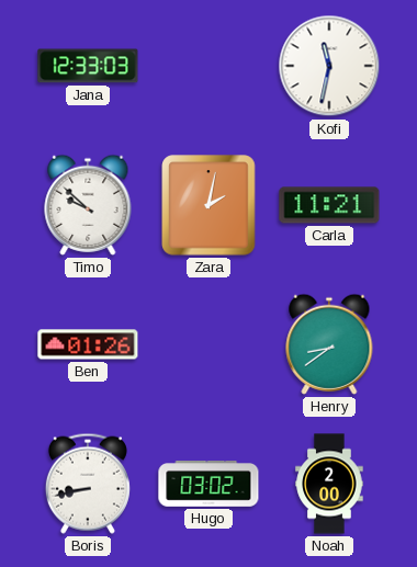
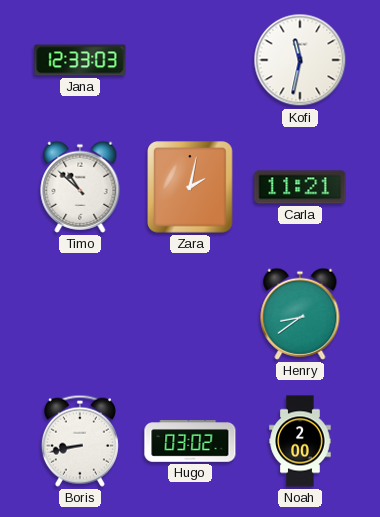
Timo: 9:52 -> 10:52 (80, 187)
Ben: 01:26 -> none (88, 344)
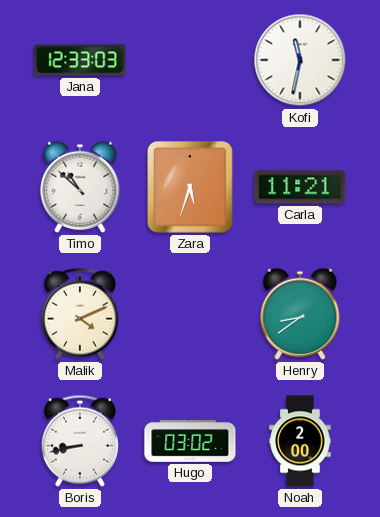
Zara: 2:02 -> 5:33 (190, 187)
Malik: none -> 4:11 (80, 314)
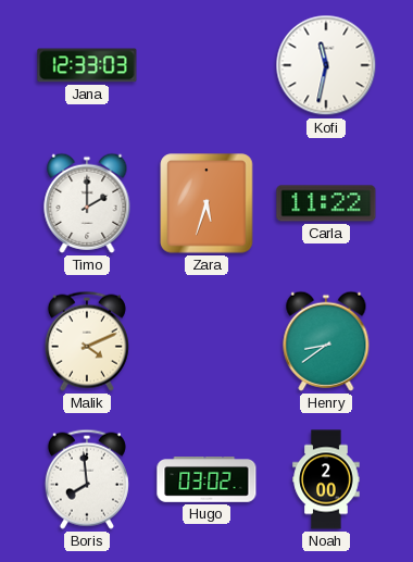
Timo: 10:52 -> 2:00 (87, 203)
Carla: 11:21 -> 11:22 (326, 203)
Boris: 8:43 -> 7:59 (87, 479)
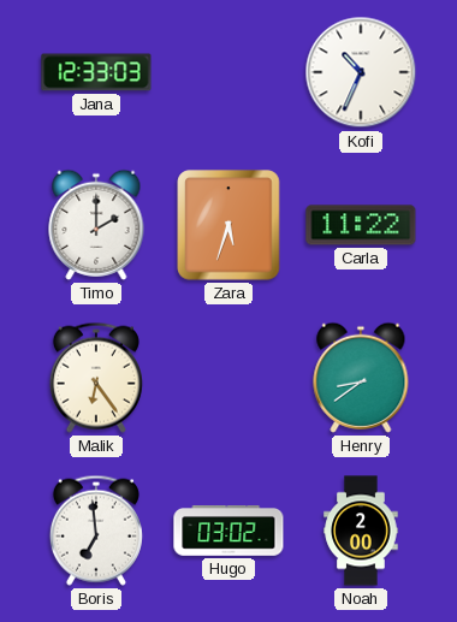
Kofi: 11:32 -> 10:34 (361, 72)
Malik: 4:11 -> 6:24 (96, 378)
Boris: 7:59 -> 6:59 (96, 531)
